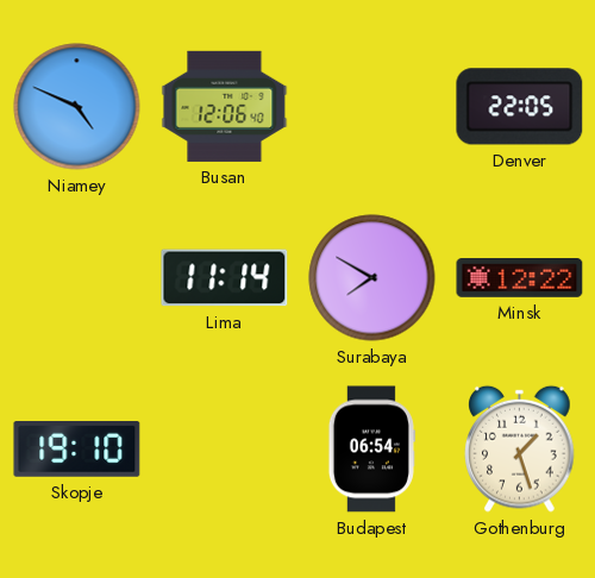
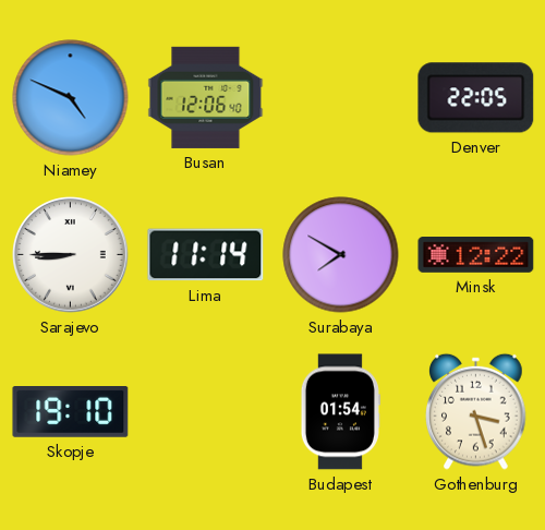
Sarajevo: none -> 8:45 (71, 255)
Budapest: 06:54 -> 01:54 (340, 412)
Gothenburg: 1:27 -> 3:27 (476, 411)
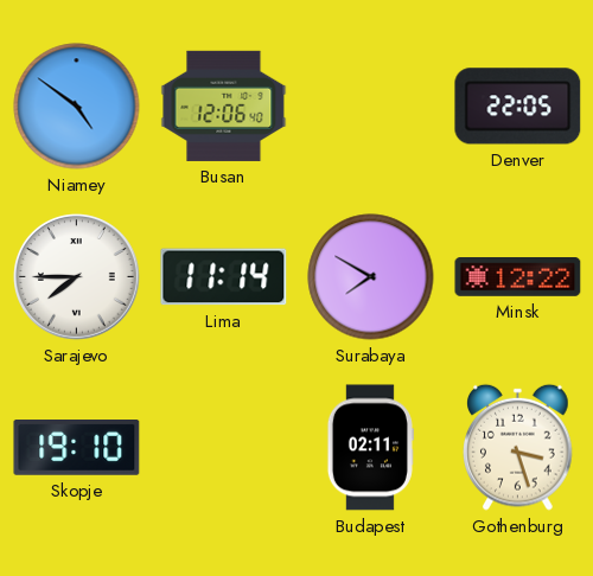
Niamey: 4:49 -> 4:51 (77, 107)
Sarajevo: 8:45 -> 7:45 (77, 277)
Budapest: 01:54 -> 02:11 (370, 448)
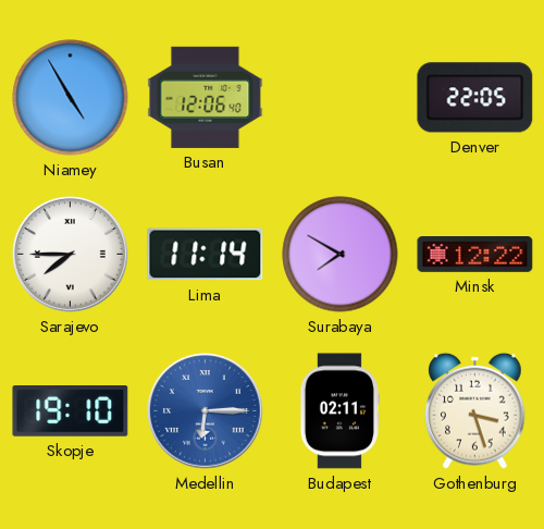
Niamey: 4:51 -> 4:55 (71, 98)
Medellin: none -> 6:15 (206, 411)
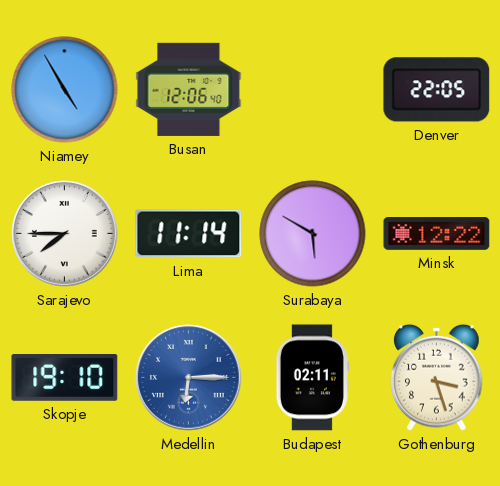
Surabaya: 7:50 -> 5:50 (313, 234)
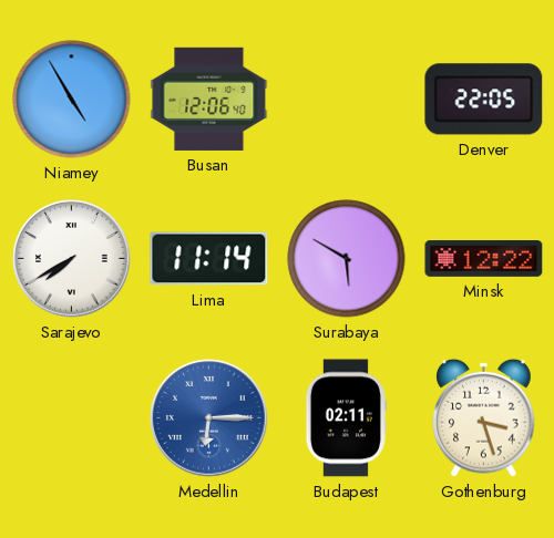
Sarajevo: 7:45 -> 7:40 (72, 259)
Skopje: 19:10 -> none (65, 378)
